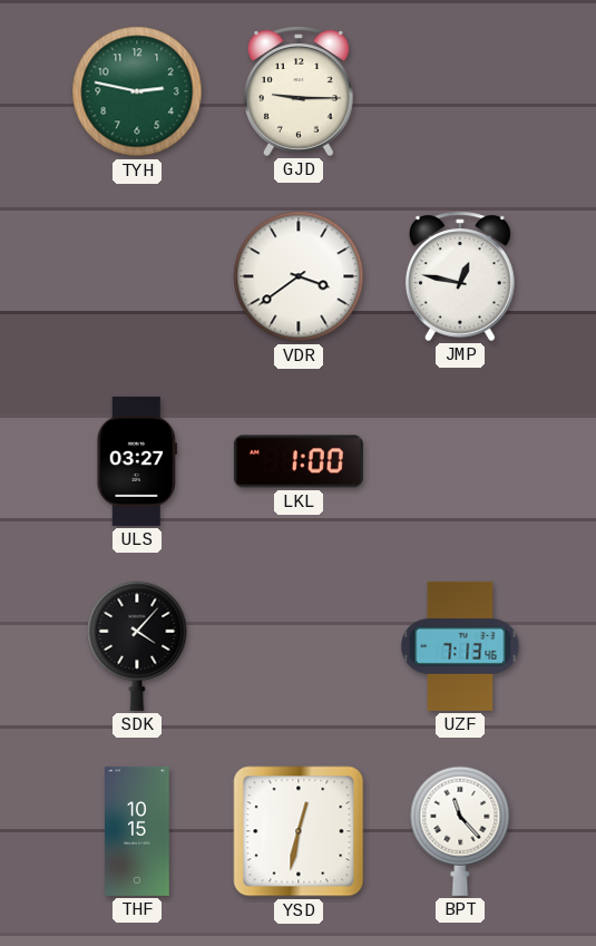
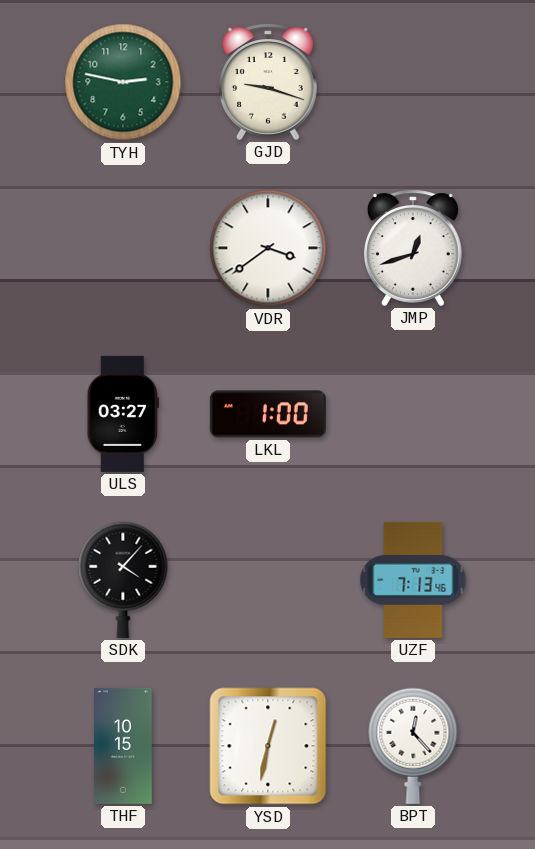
GJD: 9:15 -> 9:18 (268, 82)
JMP: 12:47 -> 12:42 (413, 248)
BPT: 11:23 -> 12:23 (413, 746)
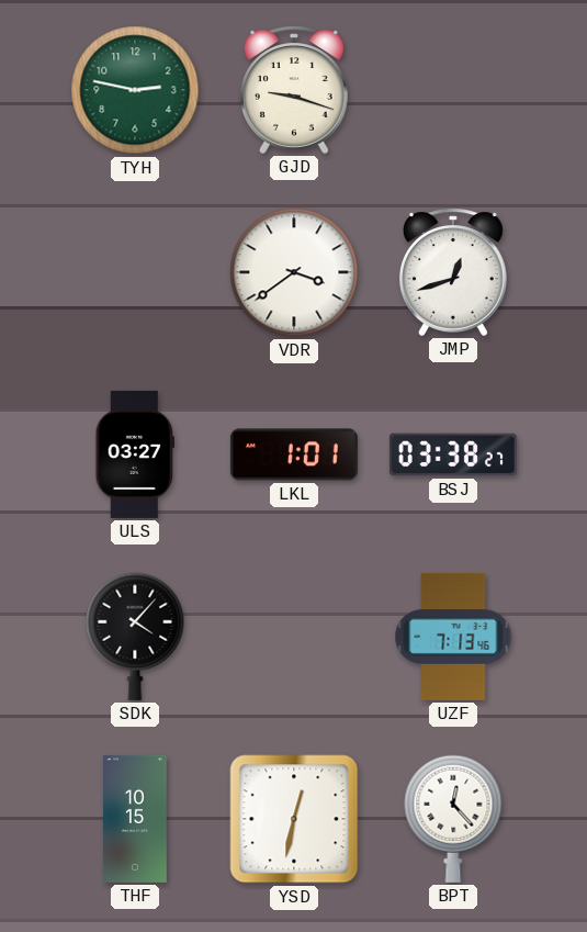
LKL: 1:00 -> 1:01 (294, 454)
BSJ: none -> 03:38 (453, 454)
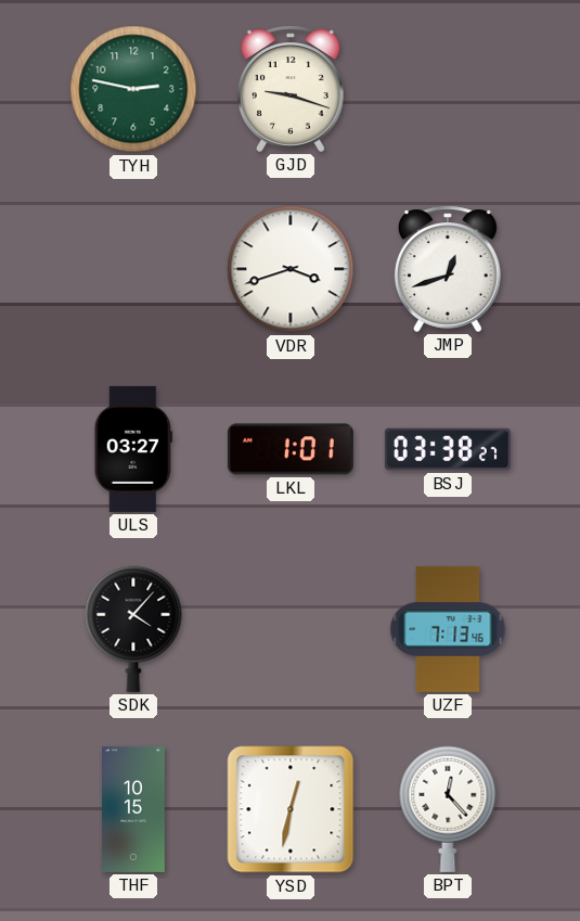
VDR: 3:39 -> 3:42 (291, 269)
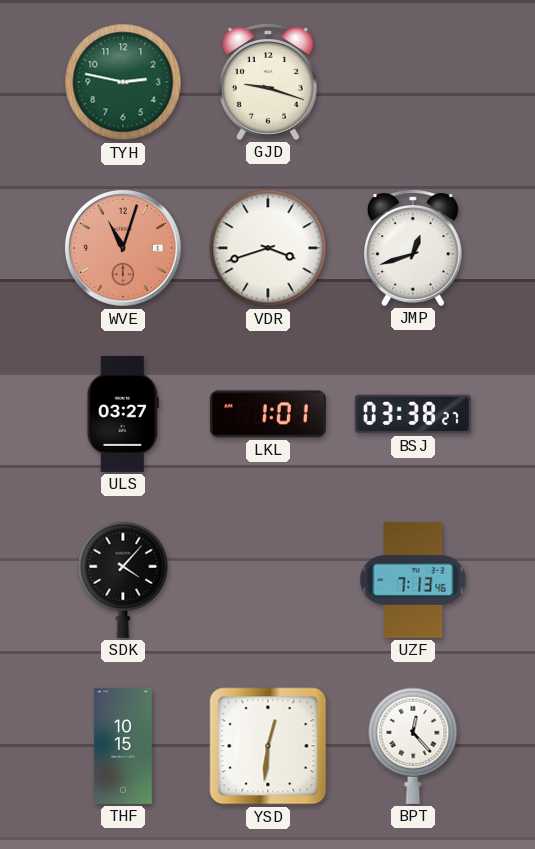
WVE: none -> 11:03 (123, 248)
YSD: 12:32 -> 12:31 (268, 746)
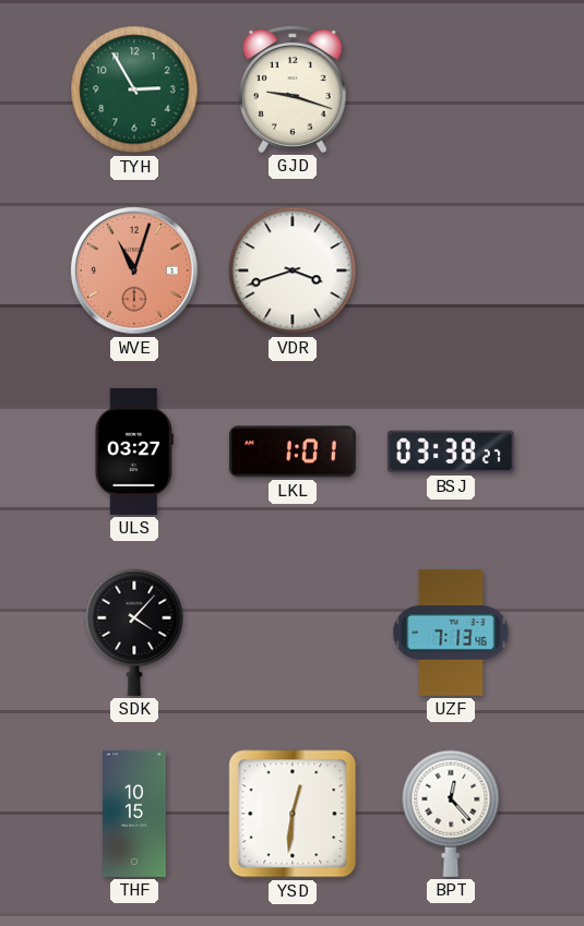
TYH: 2:47 -> 2:55 (134, 89)
JMP: 12:42 -> none (413, 248)
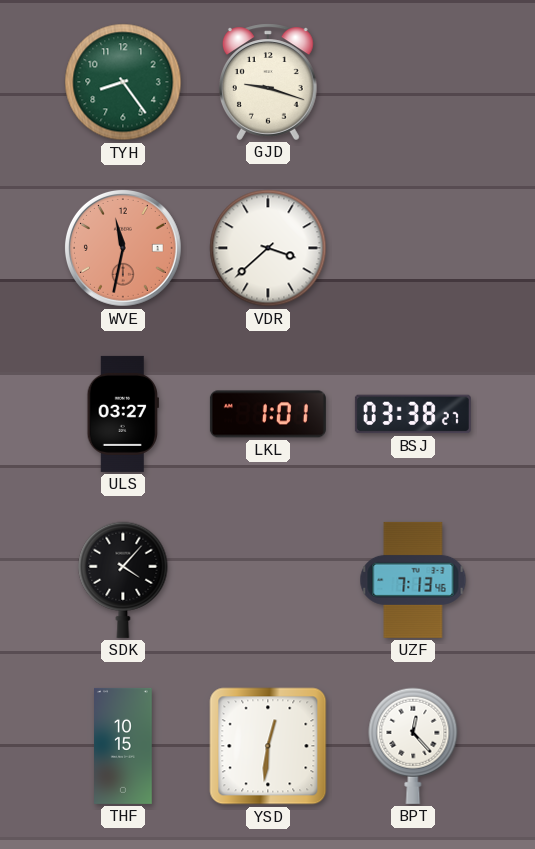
TYH: 2:55 -> 8:24 (123, 82)
WVE: 11:03 -> 11:32 (123, 248)
VDR: 3:42 -> 3:38 (268, 248)
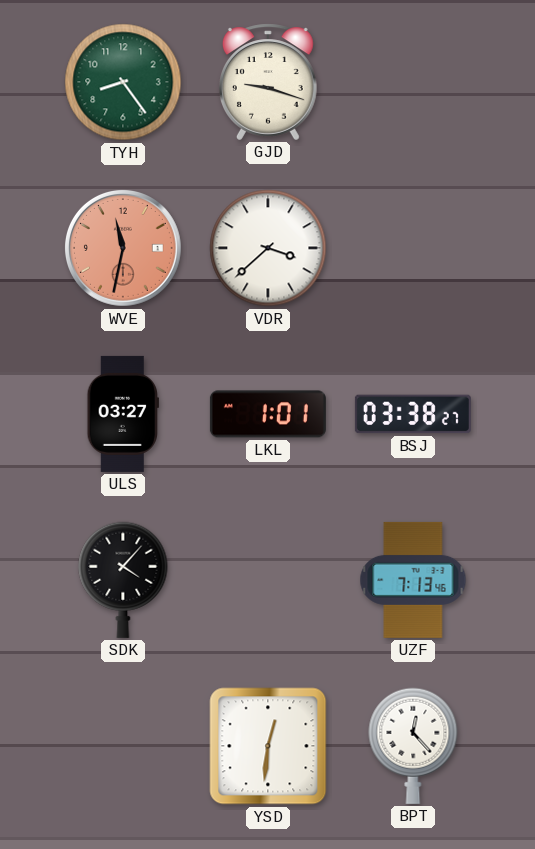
THF: 10:15 -> none (124, 746)
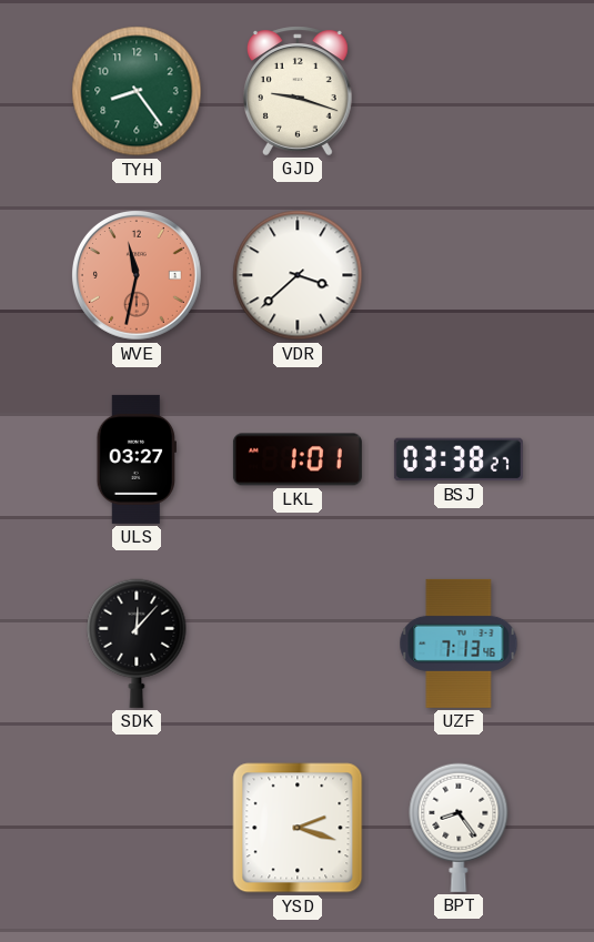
SDK: 4:07 -> 12:07 (137, 644)
YSD: 12:31 -> 2:18 (298, 828)
BPT: 12:23 -> 8:24 (459, 828)
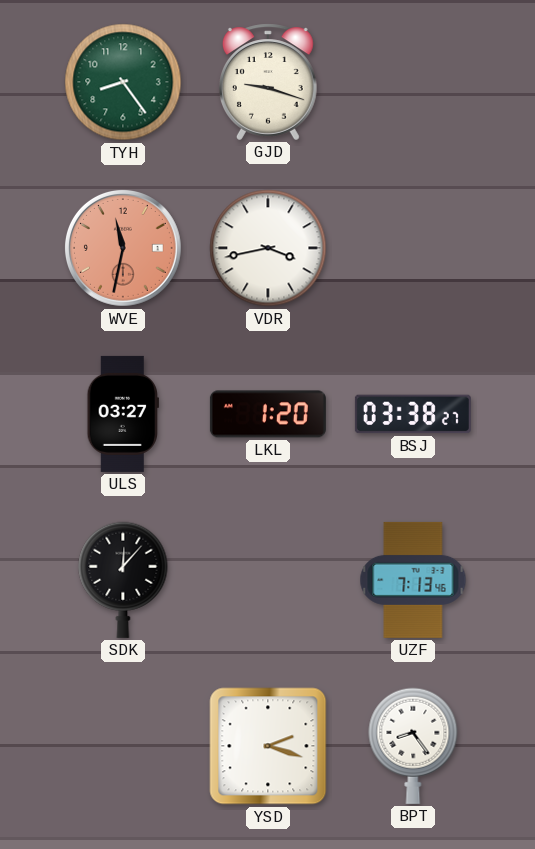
VDR: 3:38 -> 3:43 (268, 248)
LKL: 1:01 -> 1:20 (268, 414)
